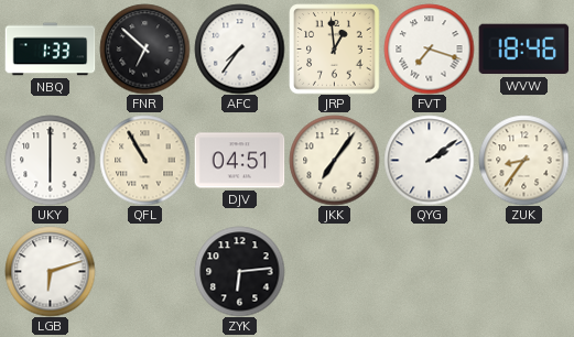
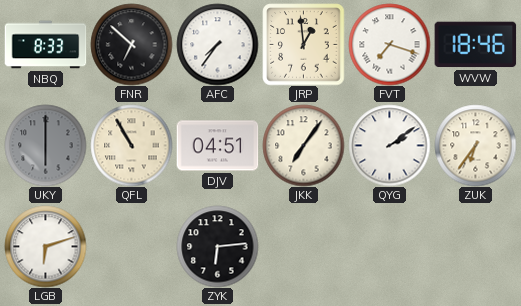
NBQ: 1:33 -> 8:33 (45, 45)
UKY dial: white -> grey (45, 145)
ZUK: 8:36 -> 6:36 (475, 145)
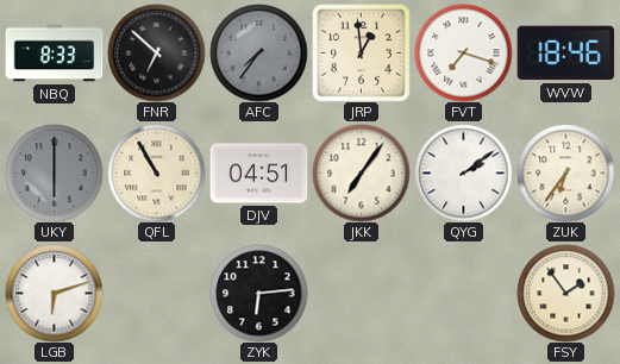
AFC dial: white -> grey (258, 52)
FSY: none -> 1:54 (565, 293)
